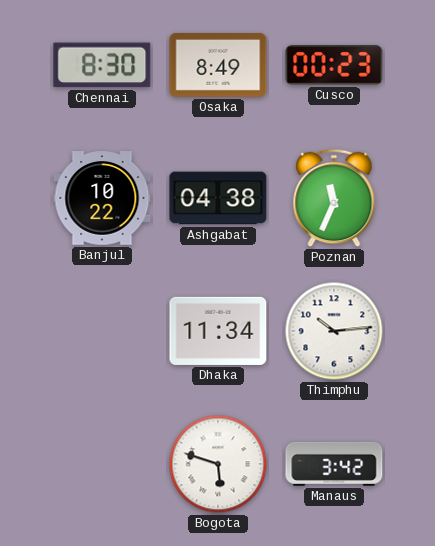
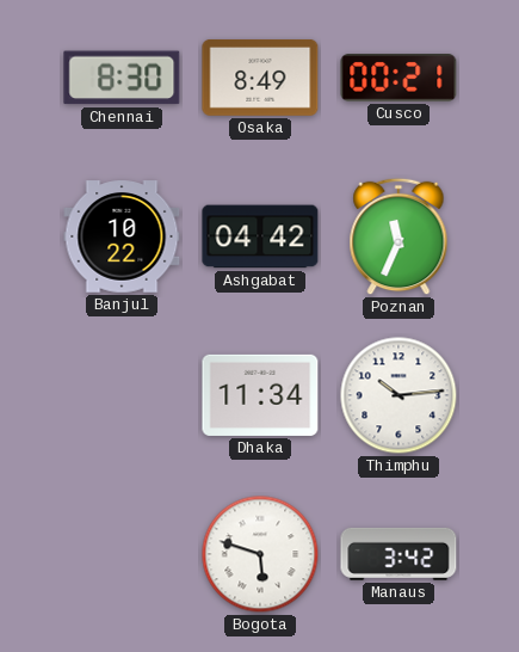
Cusco: 00:23 -> 00:21 (398, 78)
Ashgabat: 04:38 -> 04:42 (260, 236)
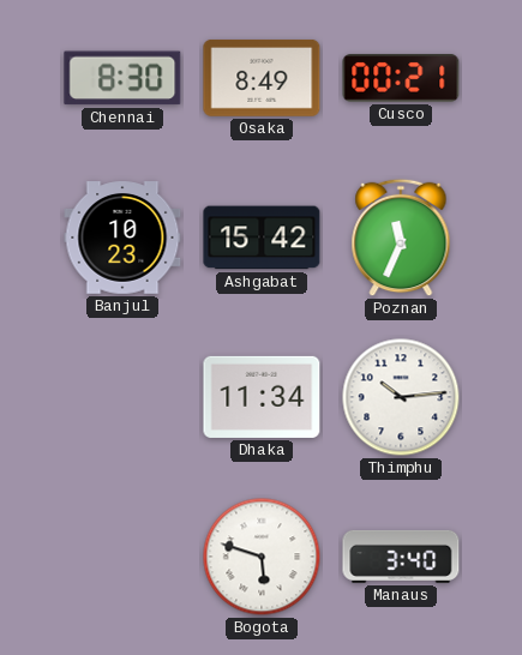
Banjul: 10:22 -> 10:23 (122, 238)
Ashgabat: 04:42 -> 15:42 (262, 238)
Manaus: 3:42 -> 3:40 (401, 557)
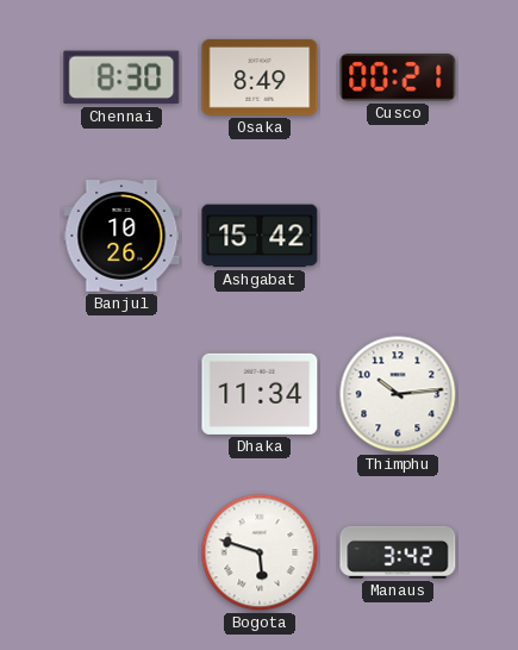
Banjul: 10:23 -> 10:26 (121, 236)
Poznan: 11:34 -> none (401, 238)
Manaus: 3:40 -> 3:42 (398, 552)
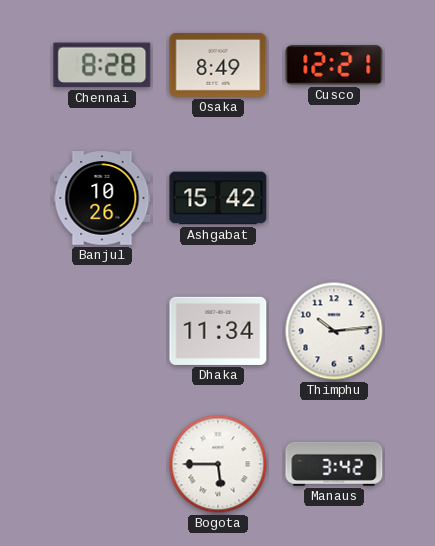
Chennai: 8:30 -> 8:28 (102, 65)
Cusco: 00:21 -> 12:21 (334, 65)
Bogota: 5:48 -> 5:45 (218, 464)
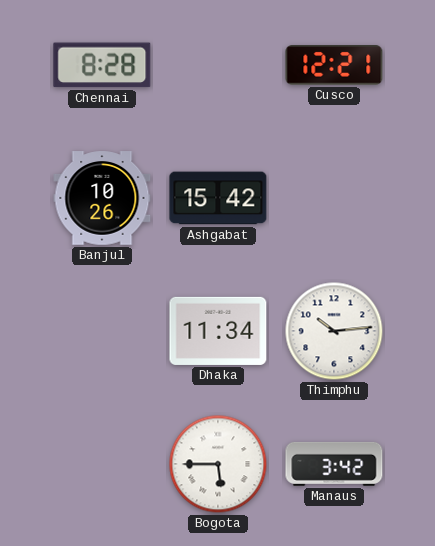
Osaka: 8:49 -> none (218, 65)
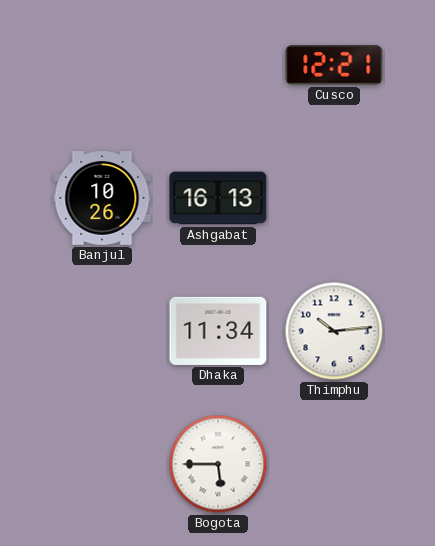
Chennai: 8:28 -> none (102, 65)
Ashgabat: 15:42 -> 16:13 (218, 198)
Manaus: 3:42 -> none (334, 464)
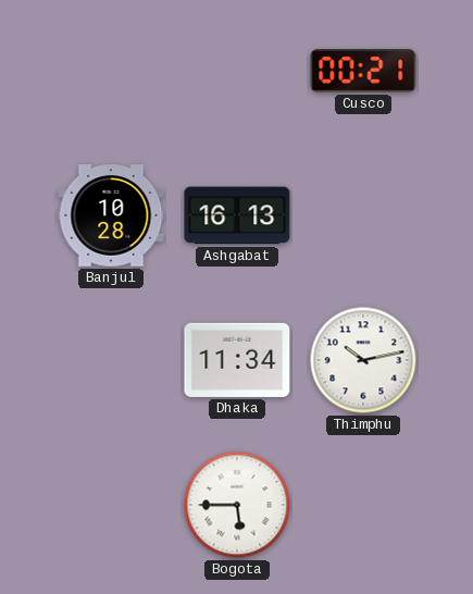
Cusco: 12:21 -> 00:21 (363, 71)
Banjul: 10:26 -> 10:28 (111, 215)
Thimphu: 10:14 -> 10:13 (363, 360)
